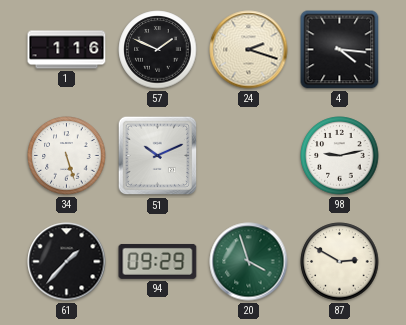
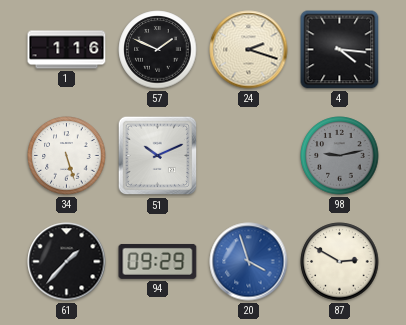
98 dial: white -> grey (340, 156)
20 dial: green -> blue (249, 262)
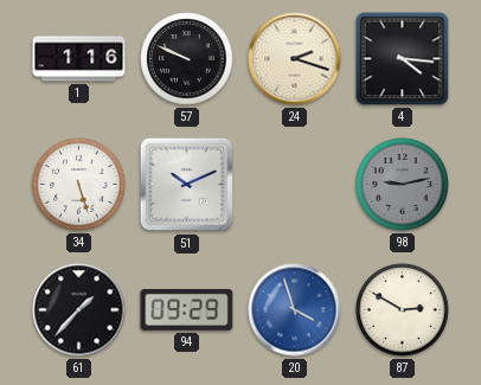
57: 1:49 -> 9:49 (187, 59)
